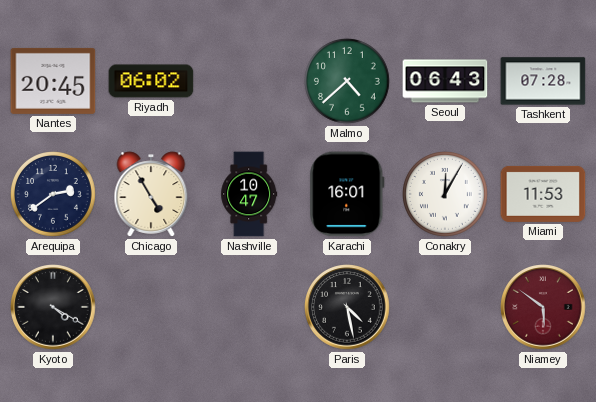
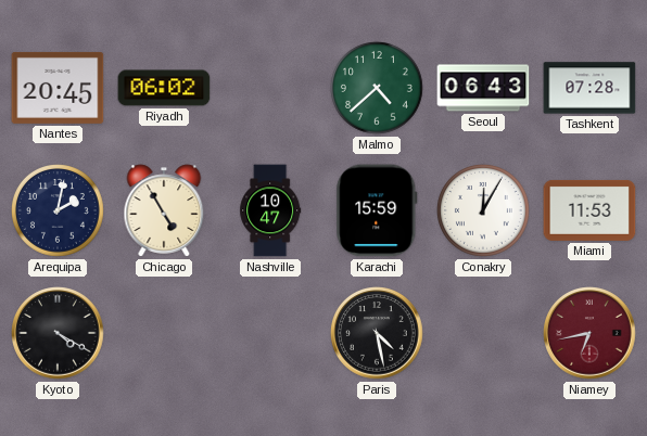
Arequipa: 2:39 -> 2:02 (59, 211)
Karachi: 16:01 -> 15:59 (377, 210)
Niamey: 5:51 -> 6:43 (589, 333)
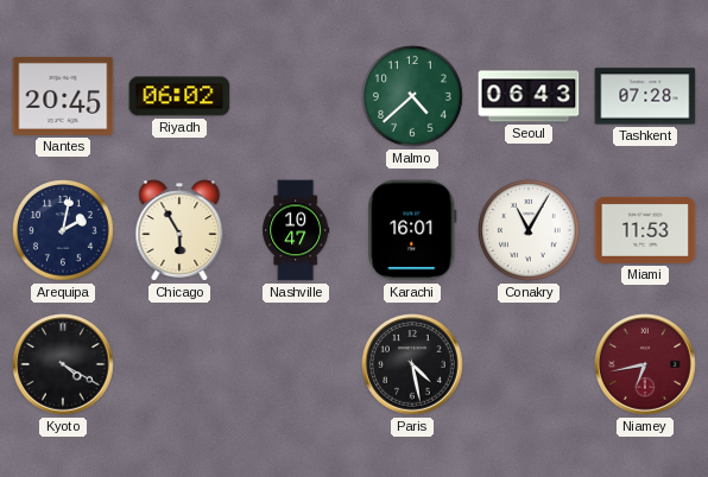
Chicago: 4:55 -> 5:55 (179, 230)
Karachi: 15:59 -> 16:01 (412, 230)
Conakry: 12:05 -> 11:05 (530, 231)
